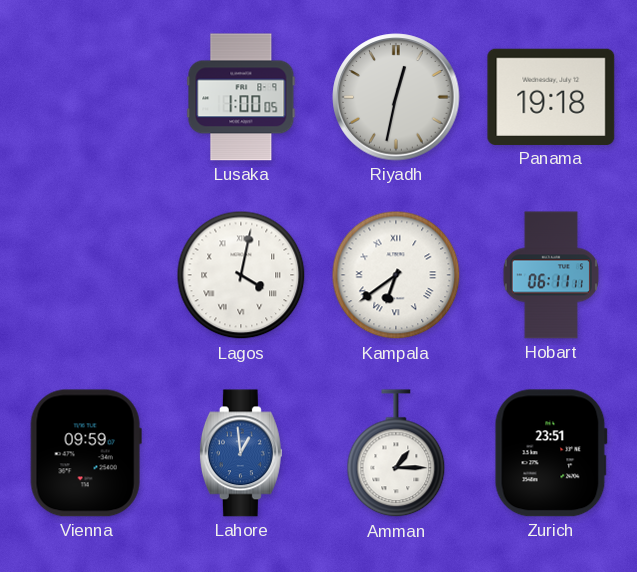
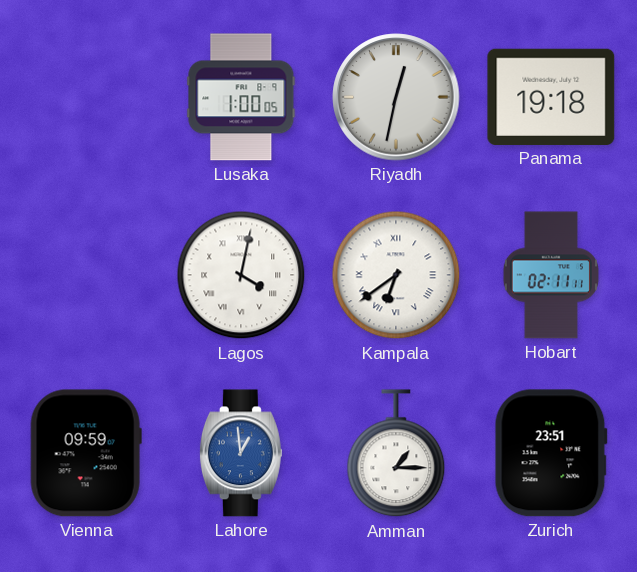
Hobart: 06:11 -> 02:11 (551, 275)
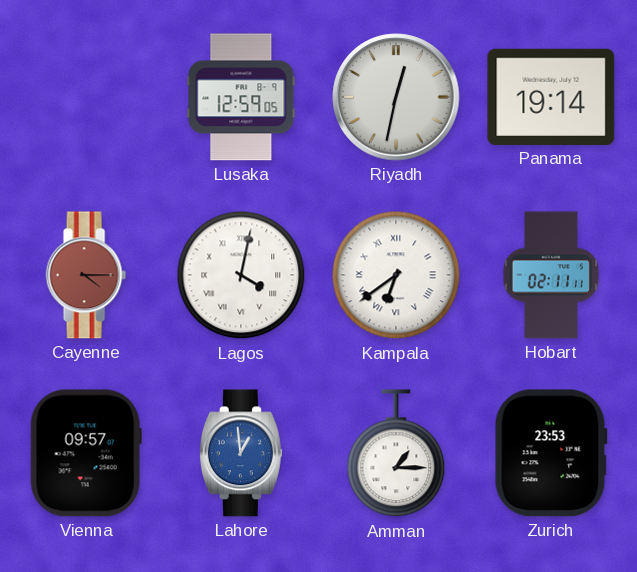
Lusaka: 1:00 -> 12:59 (241, 97)
Panama: 19:18 -> 19:14 (551, 97)
Cayenne: none -> 4:15 (86, 275)
Vienna: 09:59 -> 09:57 (86, 453)
Zurich: 23:51 -> 23:53 (551, 453)
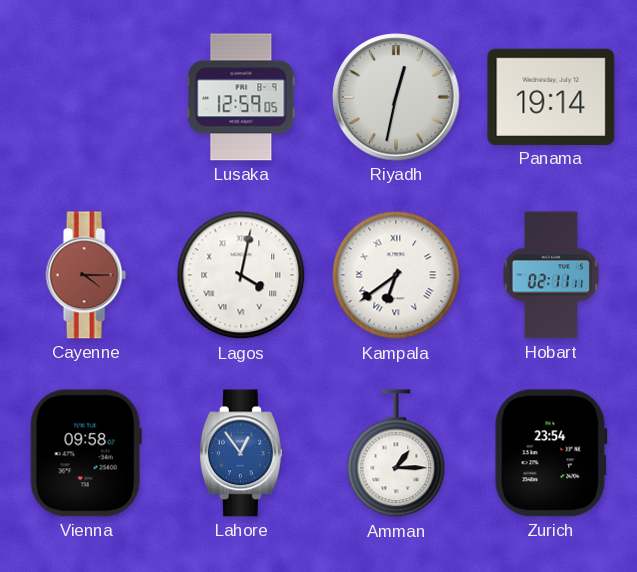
Vienna: 09:57 -> 09:58 (86, 453)
Lahore: 12:59 -> 12:54 (241, 453)
Zurich: 23:53 -> 23:54 (551, 453)
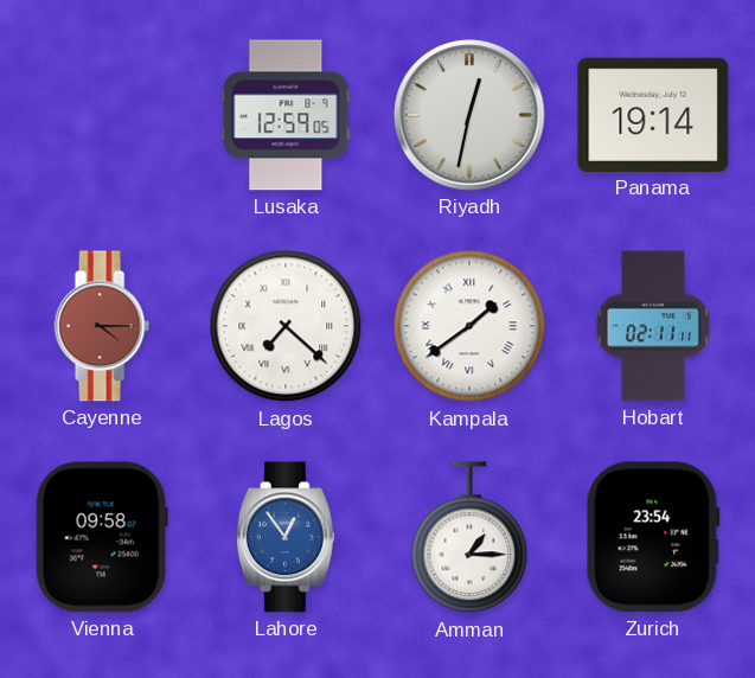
Lagos: 4:02 -> 7:22 (286, 326)
Kampala: 6:39 -> 1:39 (469, 326)
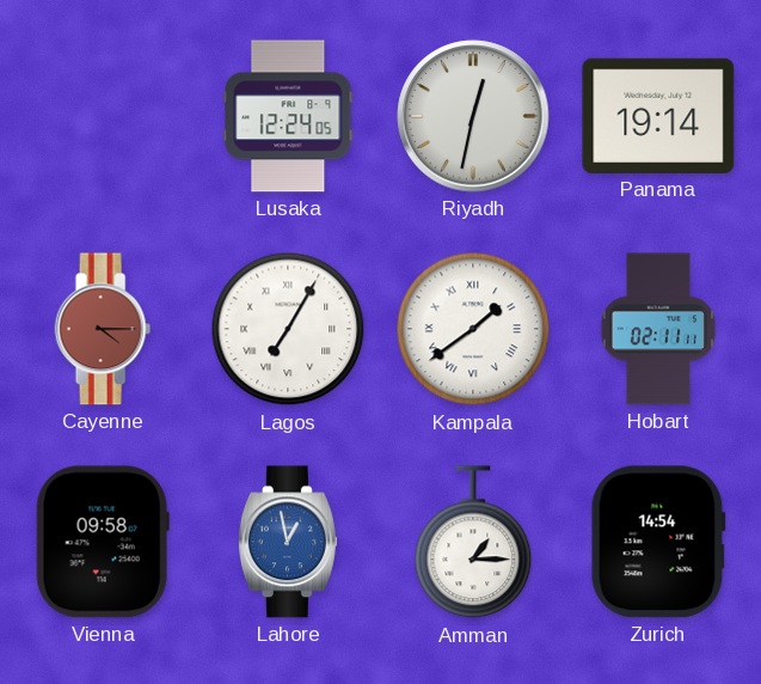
Lusaka: 12:59 -> 12:24 (288, 116)
Lagos: 7:22 -> 7:05 (288, 329)
Lahore: 12:54 -> 12:58 (288, 542)
Zurich: 23:54 -> 14:54 (658, 542)
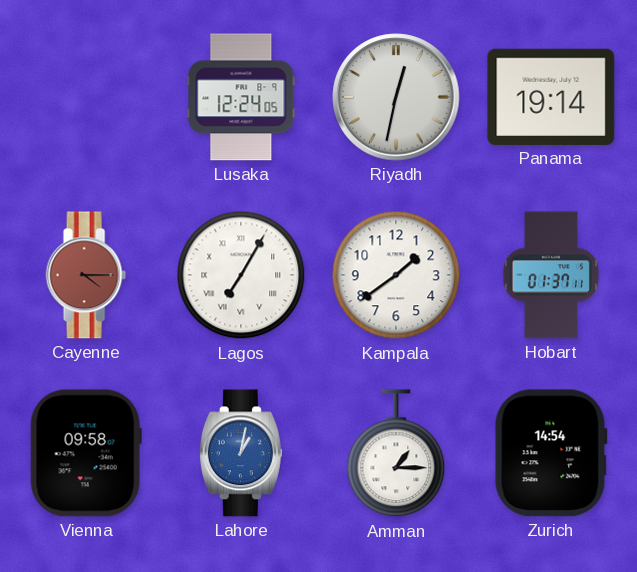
Kampala numerals: Roman -> Arabic (396, 275)
Hobart: 02:11 -> 01:37 (551, 275)
Lahore: 12:58 -> 1:02 (241, 453)
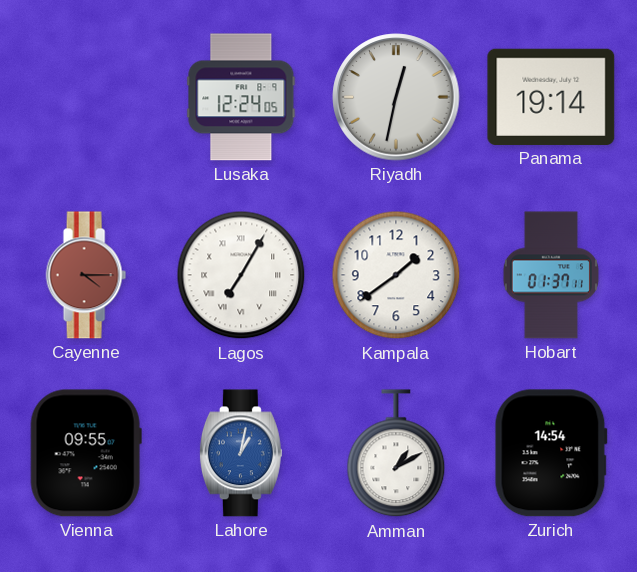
Vienna: 09:58 -> 09:55 (86, 453)
Amman: 1:15 -> 1:10 (396, 454)
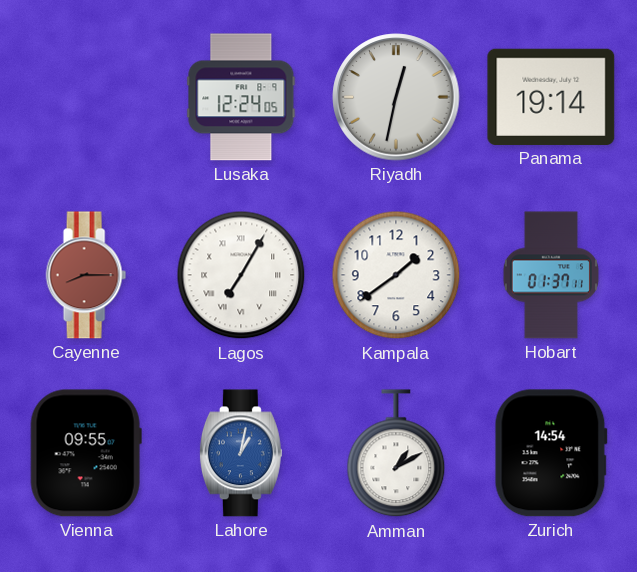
Cayenne: 4:15 -> 8:15 (86, 275)
